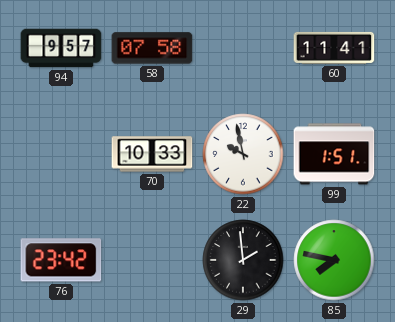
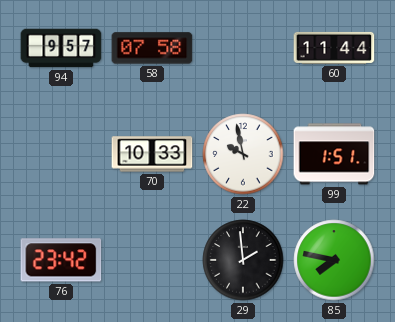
60: 11:41 -> 11:44 (334, 48)
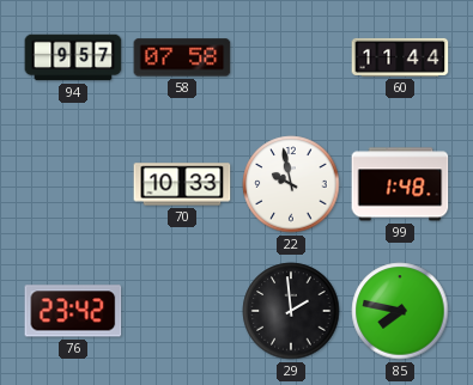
99: 1:51 -> 1:48 (400, 184)
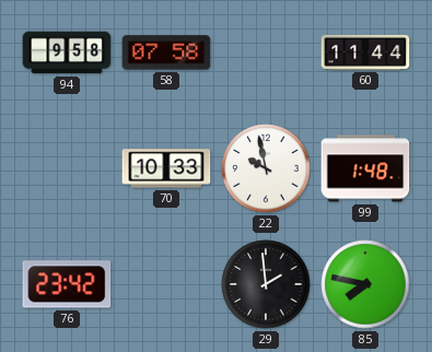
94: 9:57 -> 9:58 (67, 52)
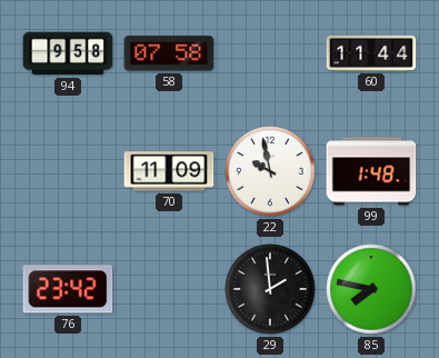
70: 10:33 -> 11:09 (169, 171)
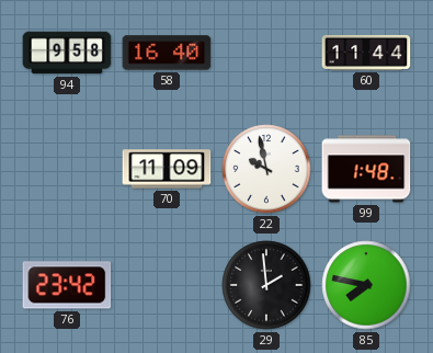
58: 07:58 -> 16:40 (167, 53)
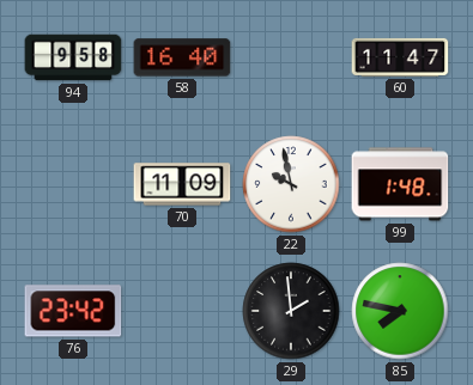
60: 11:44 -> 11:47 (400, 57)
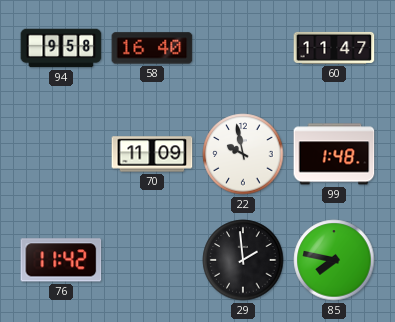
76: 23:42 -> 11:42 (61, 260)
